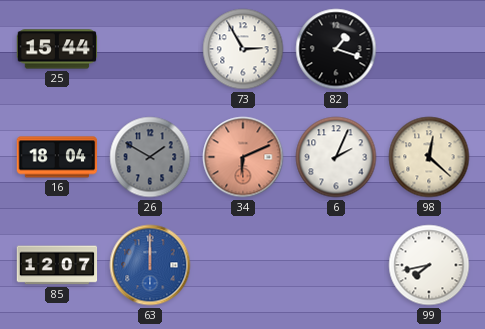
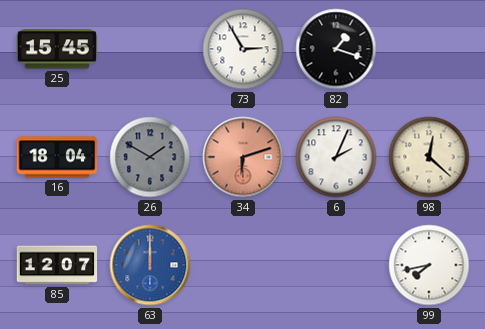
25: 15:44 -> 15:45 (57, 49)
34: 6:11 -> 6:12 (243, 157)
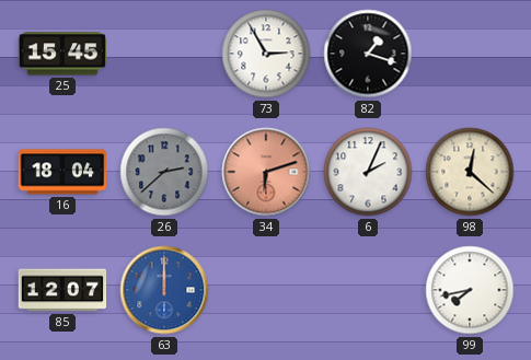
26: 1:50 -> 2:38 (164, 172)
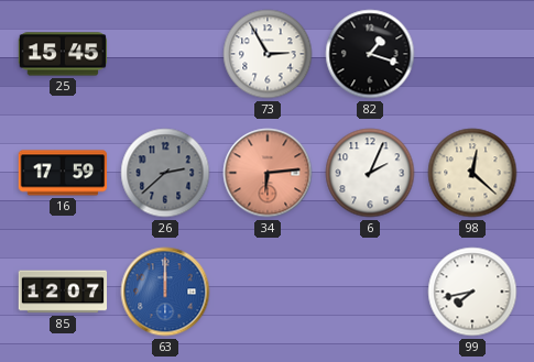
16: 18:04 -> 17:59 (63, 173)
34: 6:12 -> 6:14 (268, 173)
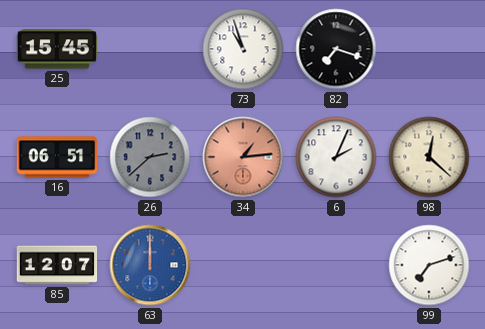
73: 2:55 -> 10:57 (243, 49)
82: 1:18 -> 7:18 (336, 49)
16: 17:59 -> 06:51 (57, 157)
34: 6:14 -> 1:14 (243, 157)
99: 7:43 -> 7:12 (429, 265)
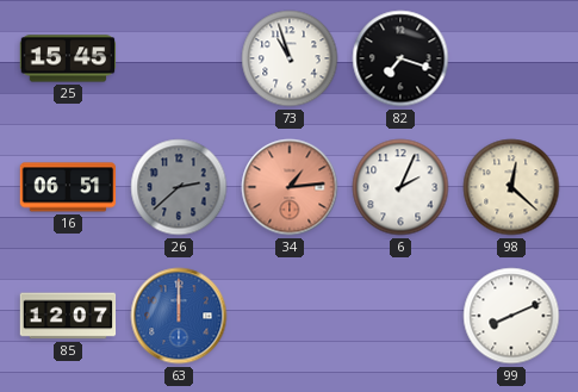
99: 7:12 -> 8:11 (511, 316)
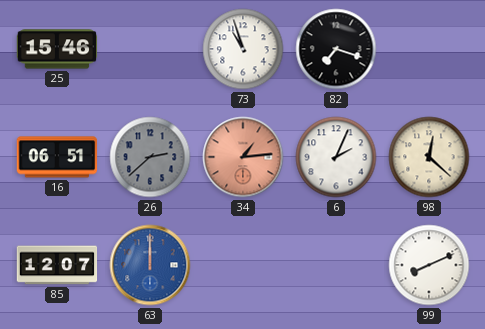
25: 15:45 -> 15:46 (57, 49)
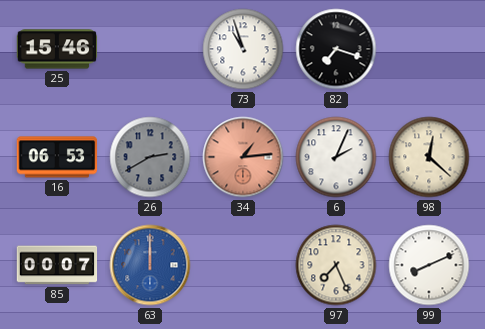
16: 06:51 -> 06:53 (57, 157)
26: 2:38 -> 2:40 (150, 157)
85: 12:07 -> 00:07 (57, 265)
97: none -> 7:26 (336, 265)
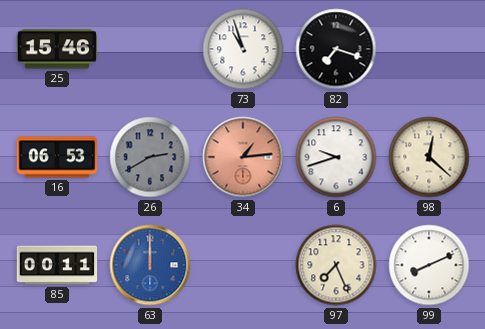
6: 2:04 -> 9:42 (336, 157)
85: 00:07 -> 00:11 (57, 265)
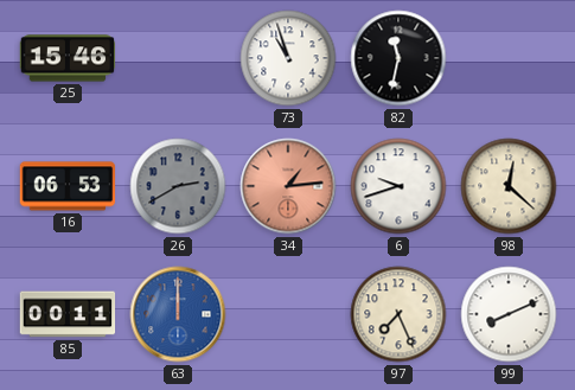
82: 7:18 -> 11:32 (398, 58)
